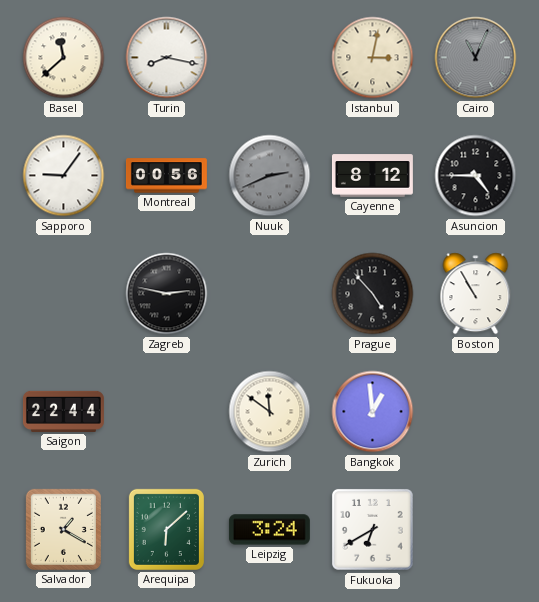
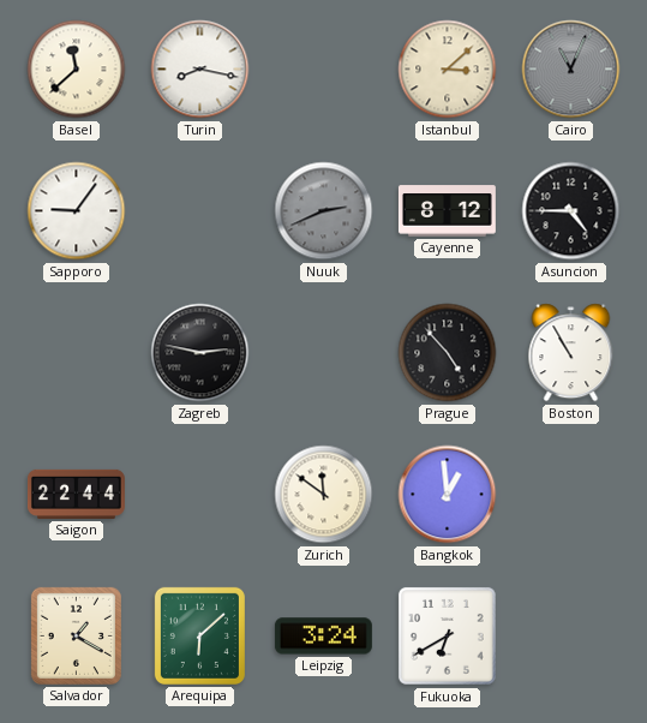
Istanbul: 3:02 -> 3:08 (448, 70)
Montreal: 00:56 -> none (166, 176)
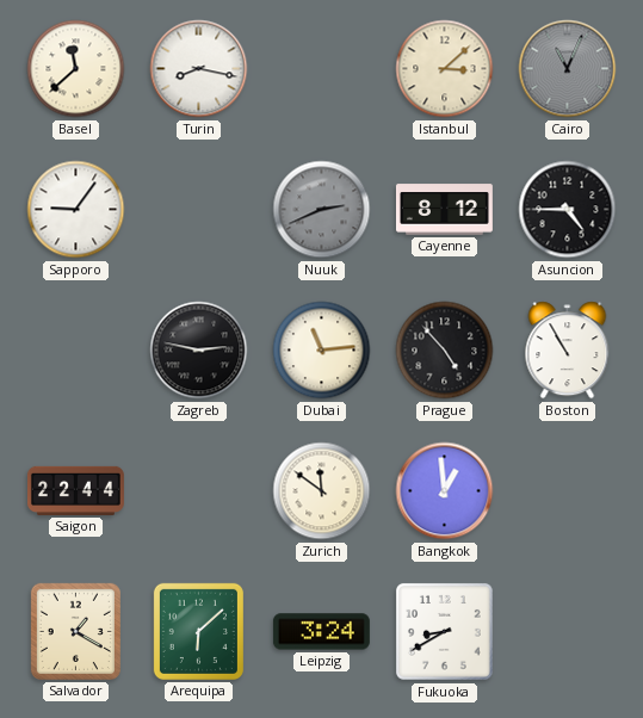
Dubai: none -> 11:14 (322, 351)
Fukuoka: 6:40 -> 8:40 (444, 631)
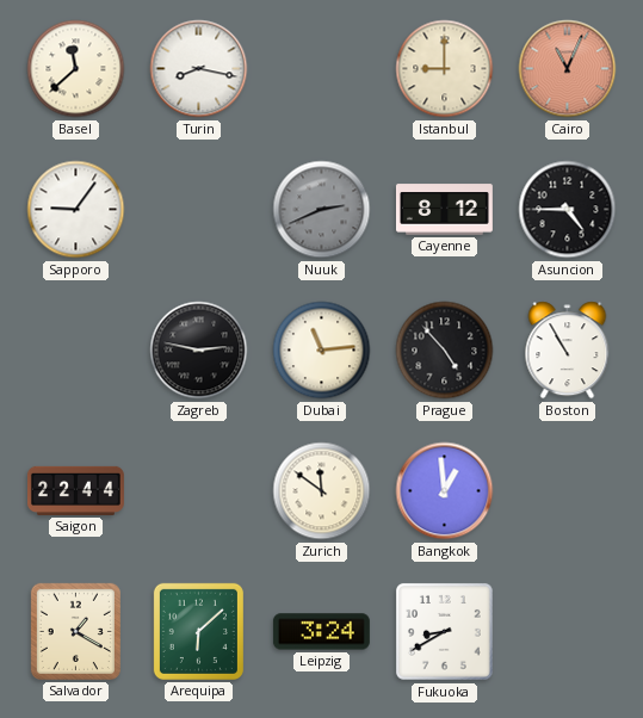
Istanbul: 3:08 -> 9:00 (445, 69)
Cairo dial: grey -> salmon (568, 69)
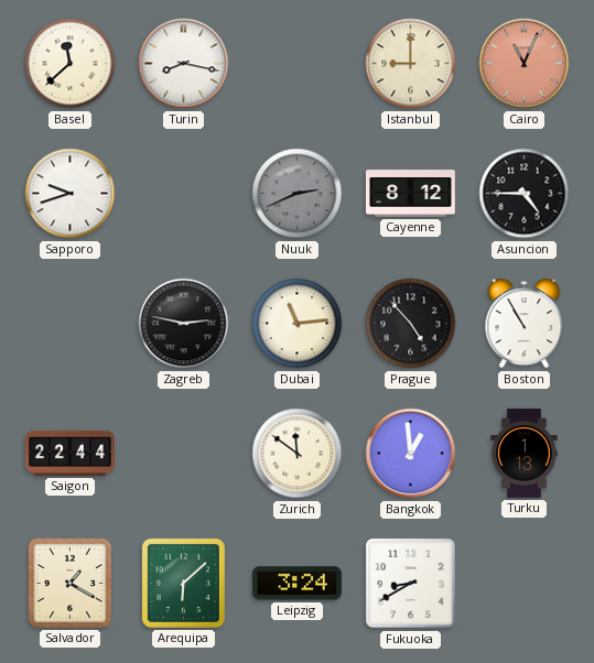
Sapporo: 9:06 -> 9:42 (71, 194)
Turku: none -> 1:13 (525, 453)
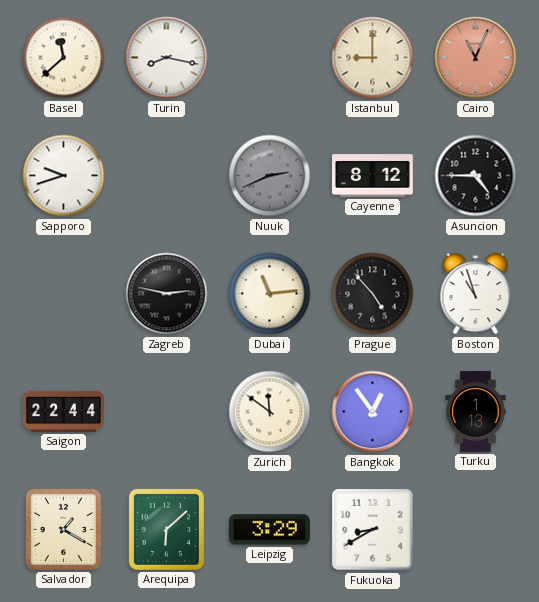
Boston: 10:55 -> 10:57 (476, 294)
Bangkok: 12:59 -> 12:54 (373, 412)
Leipzig: 3:24 -> 3:29 (269, 530)
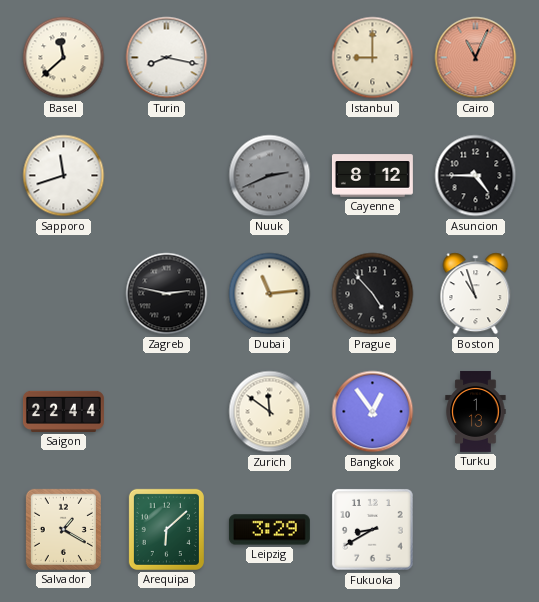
Sapporo: 9:42 -> 11:42 (64, 176)
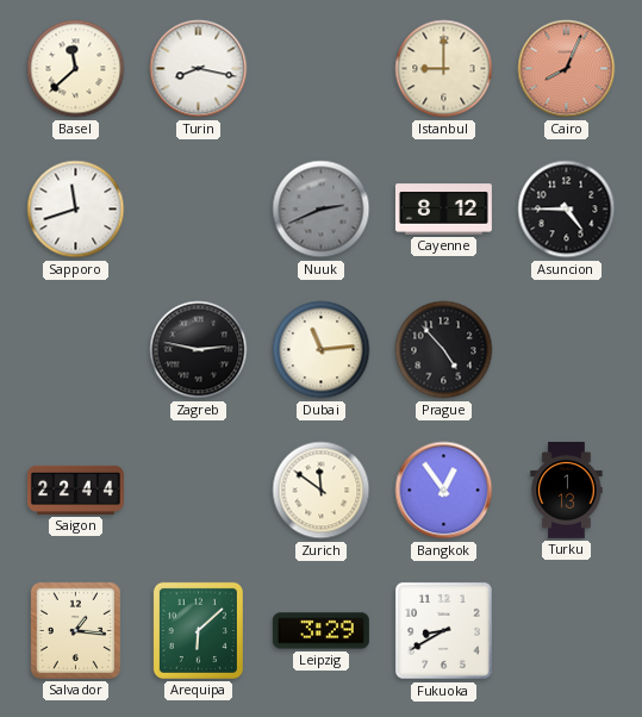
Cairo: 11:04 -> 8:04 (567, 69)
Boston: 10:57 -> none (476, 294)
Salvador: 1:20 -> 1:16 (75, 630)
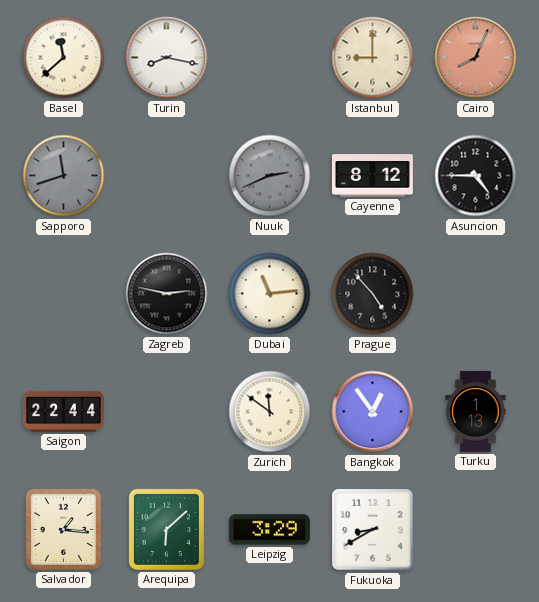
Sapporo dial: white -> grey (64, 176)
